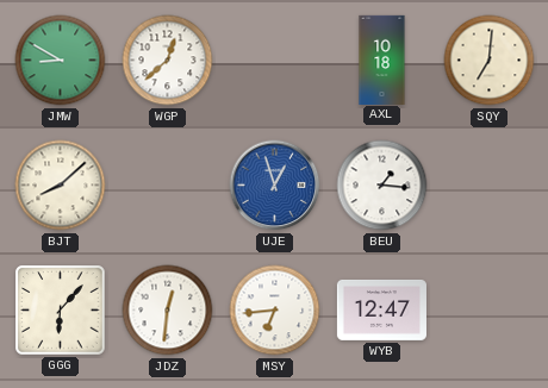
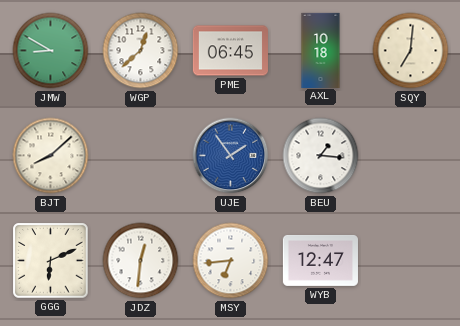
PME: none -> 06:45 (230, 51)
UJE: 12:57 -> 1:54 (231, 156)
GGG: 6:07 -> 6:11 (51, 261)
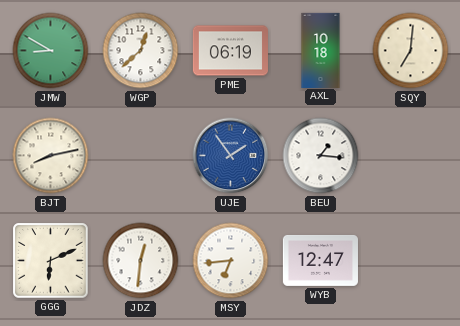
PME: 06:45 -> 06:19 (230, 51)
BJT: 8:08 -> 8:13 (51, 156)
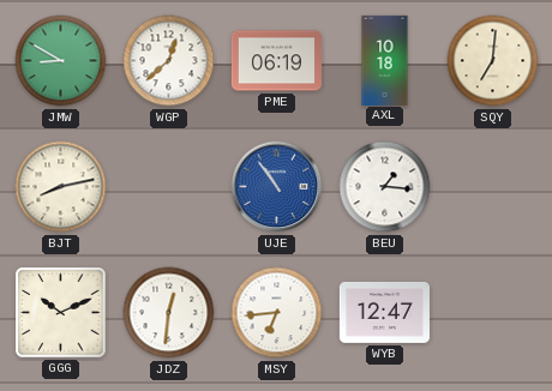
UJE: 1:54 -> 10:54 (277, 187)
GGG: 6:11 -> 10:11 (61, 313)
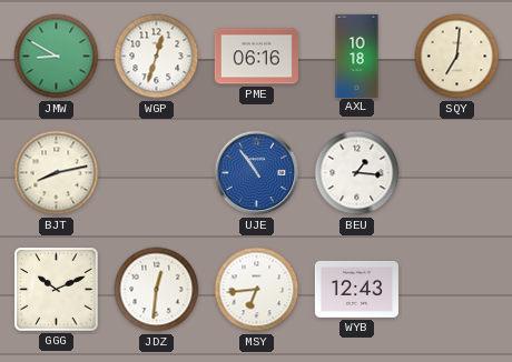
WGP: 12:38 -> 12:33 (157, 57)
PME: 06:19 -> 06:16 (256, 57)
WYB: 12:47 -> 12:43 (356, 289)
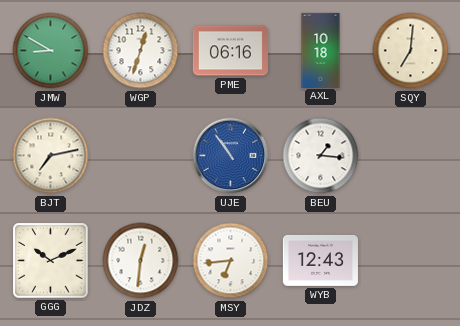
BJT: 8:13 -> 7:13 (51, 156)
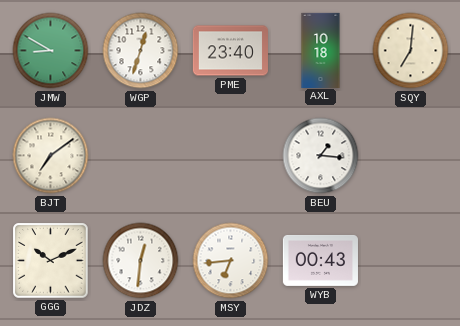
PME: 06:16 -> 23:40 (230, 51)
BJT: 7:13 -> 7:09 (51, 156)
UJE: 10:54 -> none (231, 156)
WYB: 12:43 -> 00:43 (320, 260)
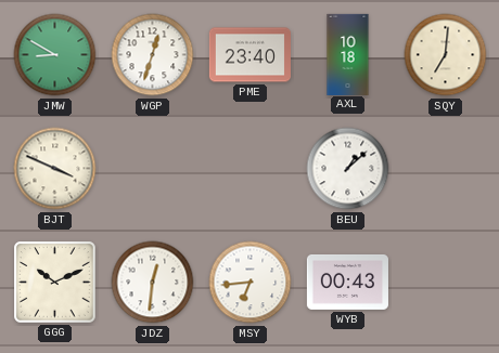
BJT: 7:09 -> 3:49 (55, 169)
BEU: 1:16 -> 1:08 (348, 169)
